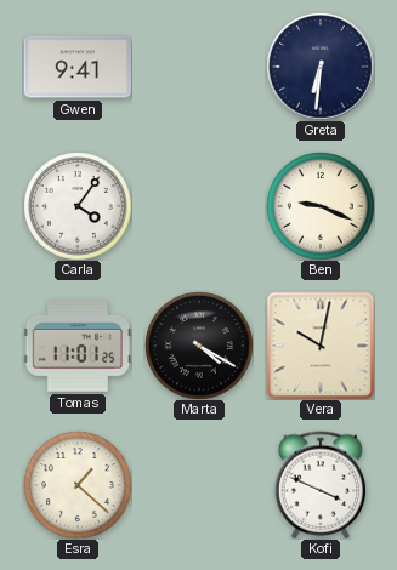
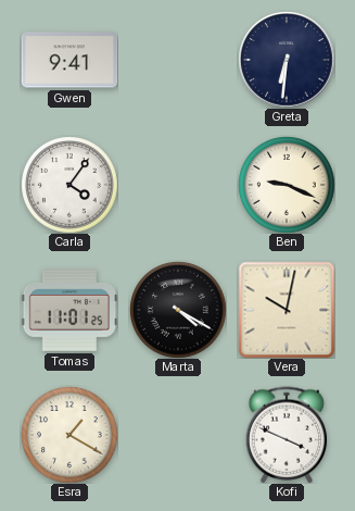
Esra: 1:22 -> 1:20 (69, 435)
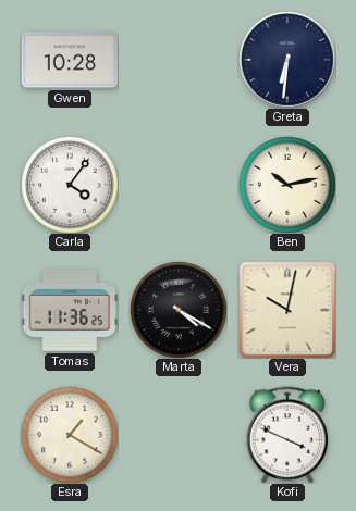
Gwen: 9:41 -> 10:28 (70, 60)
Ben: 9:19 -> 10:13 (287, 185)
Tomas: 11:01 -> 11:36 (70, 311)
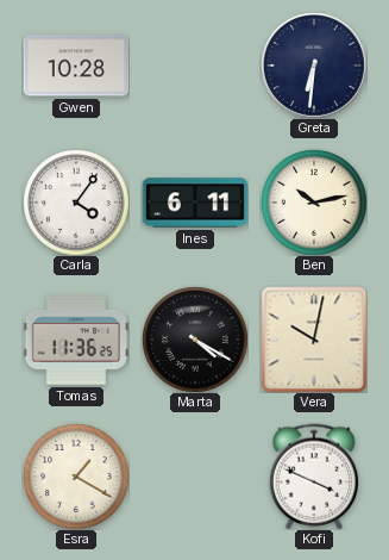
Ines: none -> 6:11 (195, 203)
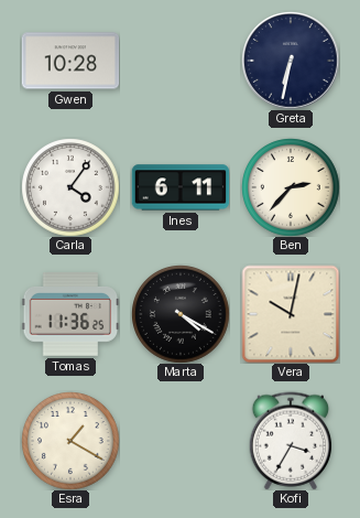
Greta: 6:31 -> 6:32 (291, 61)
Ben: 10:13 -> 2:37 (291, 187)
Kofi: 3:49 -> 3:35 (291, 441)
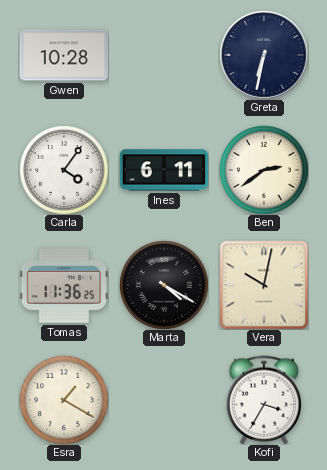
Ben: 2:37 -> 2:39 (264, 170)
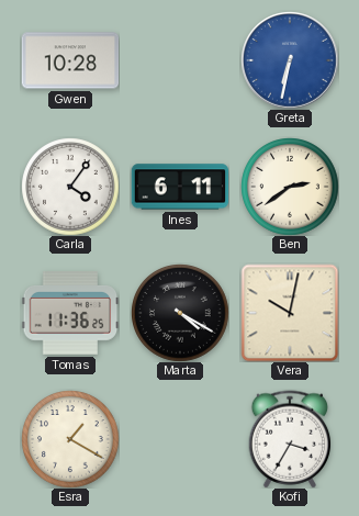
Greta dial: navy -> blue (290, 60)
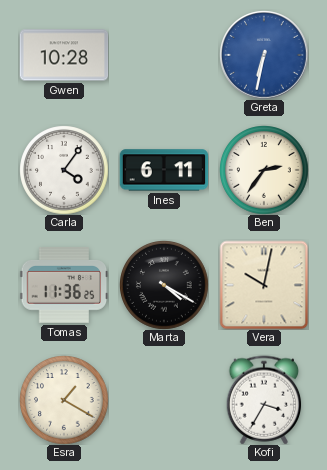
Ben: 2:39 -> 2:36 (264, 170)
